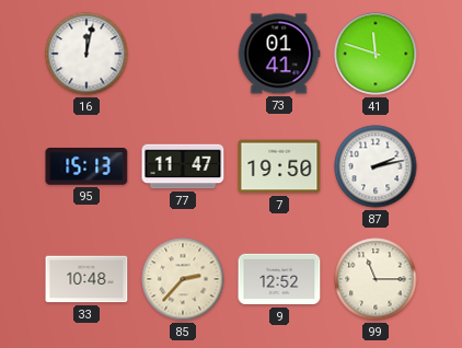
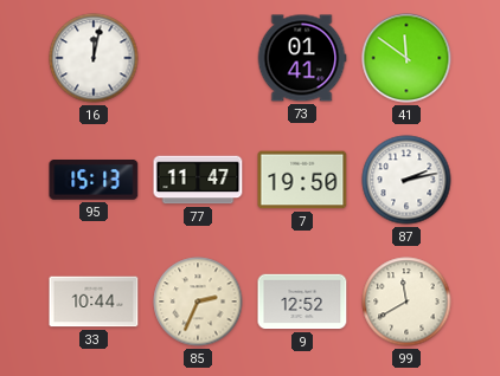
41: 11:48 -> 11:51 (406, 58)
33: 10:48 -> 10:44 (94, 302)
85: 2:37 -> 2:34 (198, 302)
99: 11:15 -> 11:40 (406, 302)
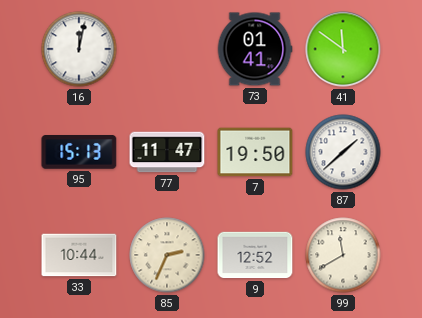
87: 2:13 -> 1:38 (343, 152)
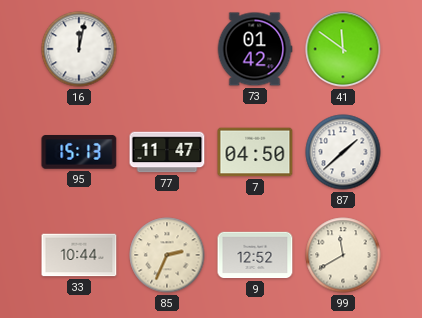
73: 01:41 -> 01:42 (255, 49)
7: 19:50 -> 04:50 (255, 152)
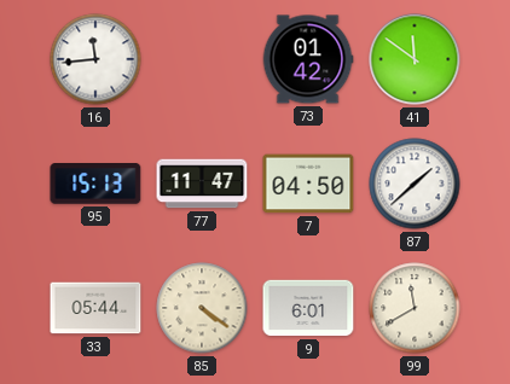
16: 12:02 -> 11:44 (95, 59)
33: 10:44 -> 05:44 (95, 308)
85: 2:34 -> 4:21 (202, 308)
9: 12:52 -> 6:01 (308, 308)
